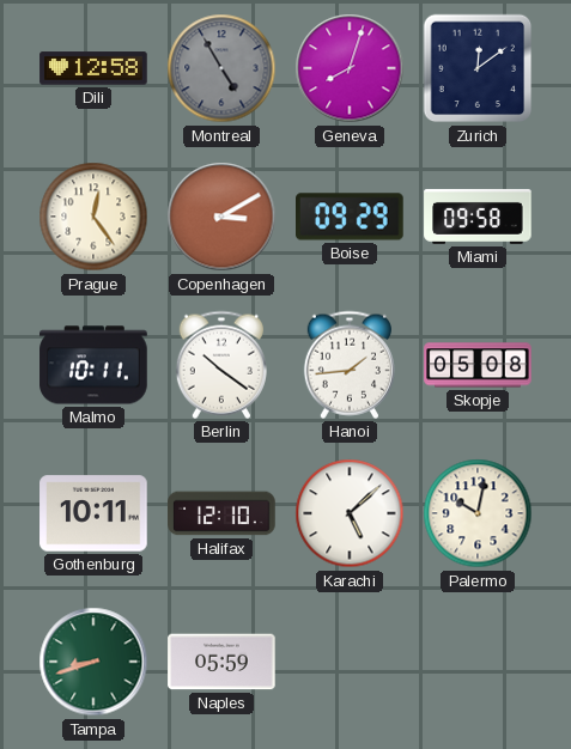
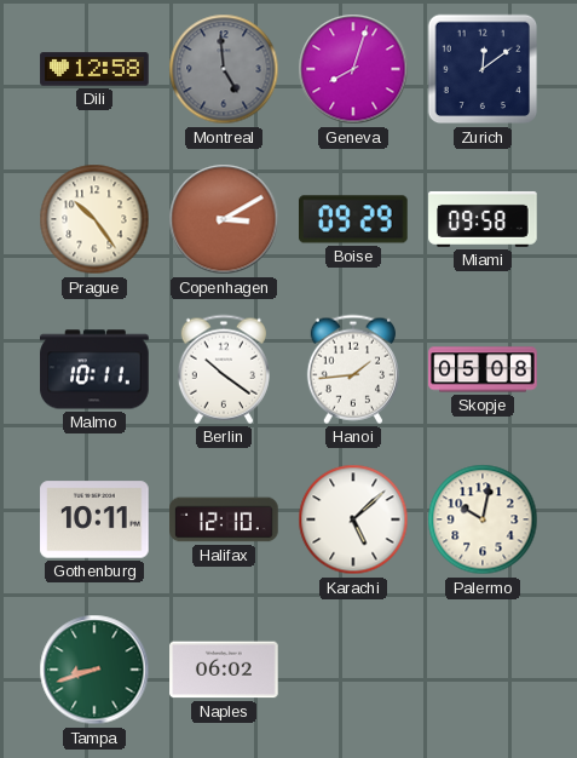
Montreal: 4:55 -> 4:59 (224, 69)
Prague: 12:24 -> 10:24 (94, 219)
Naples: 05:59 -> 06:02 (224, 670)
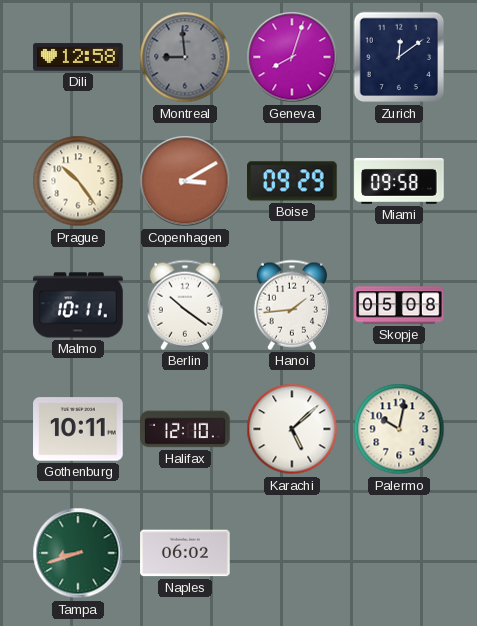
Montreal: 4:59 -> 8:59 (185, 57)
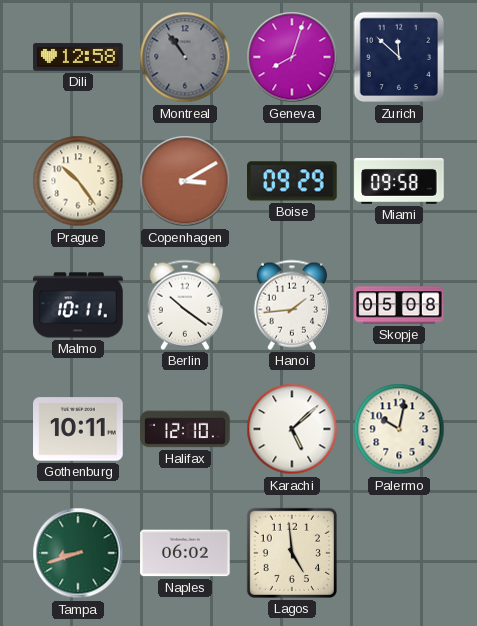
Montreal: 8:59 -> 10:54 (185, 57)
Zurich: 12:09 -> 11:52 (399, 57)
Lagos: none -> 4:59 (292, 553)
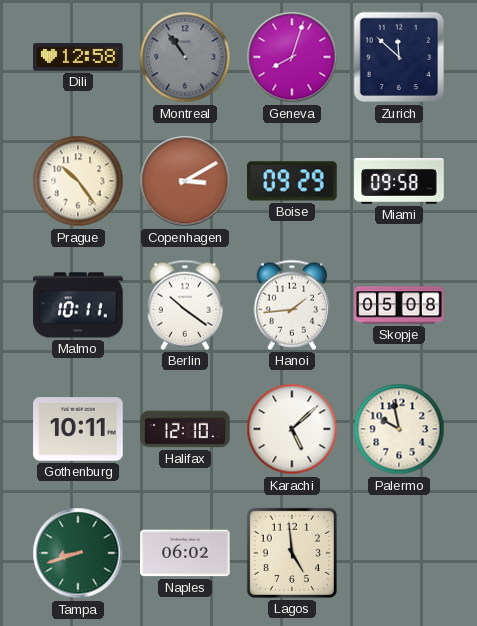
Palermo: 10:02 -> 9:58 (399, 429)
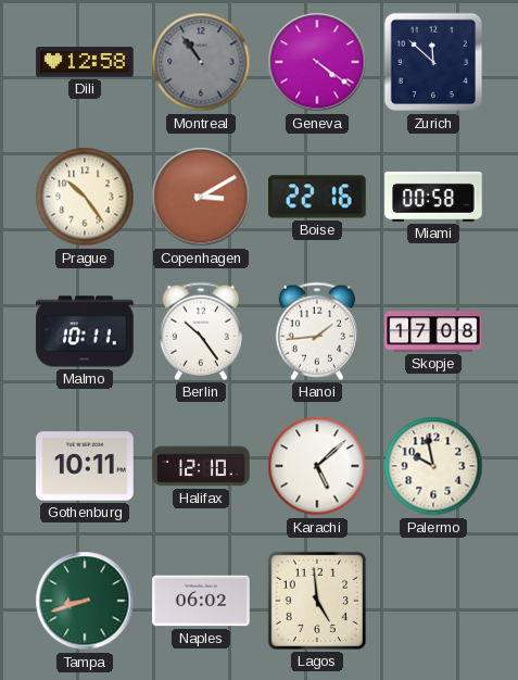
Geneva: 8:03 -> 4:21 (317, 62)
Boise: 09:29 -> 22:16 (317, 197)
Miami: 09:58 -> 00:58 (433, 197)
Berlin: 10:21 -> 10:24 (201, 331)
Skopje: 05:08 -> 17:08 (433, 331)
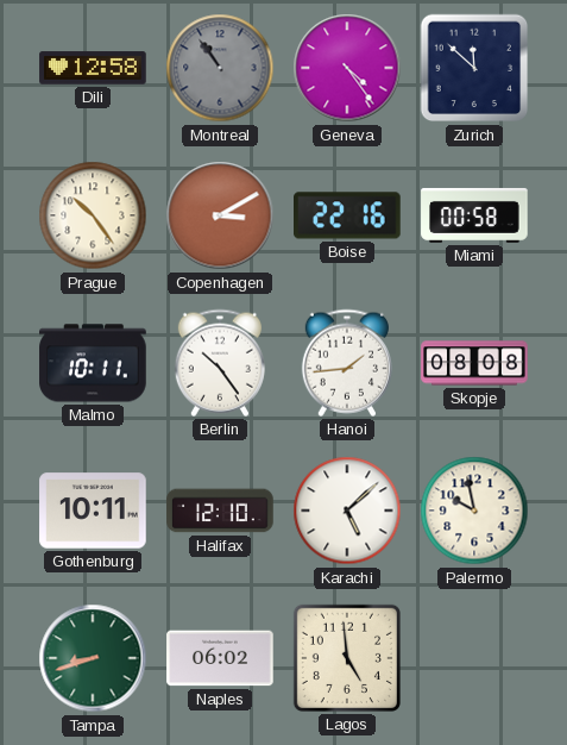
Geneva: 4:21 -> 4:24 (347, 68)
Skopje: 17:08 -> 08:08 (474, 363)
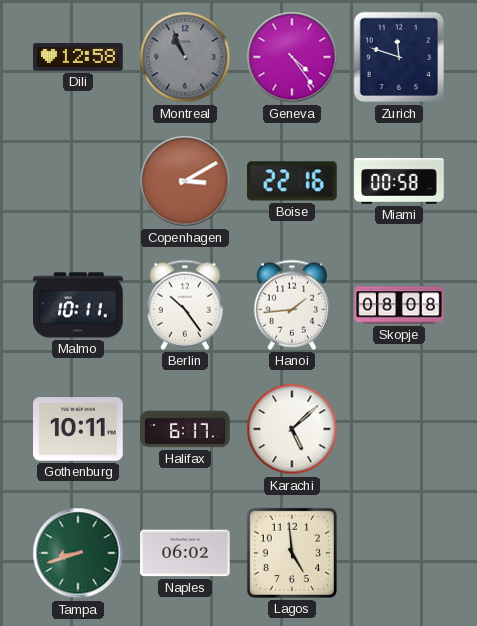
Montreal: 10:54 -> 10:56 (185, 57)
Zurich: 11:52 -> 11:48 (399, 57)
Prague: 10:24 -> none (93, 215)
Halifax: 12:10 -> 6:17 (185, 429)
Palermo: 9:58 -> none (474, 511)
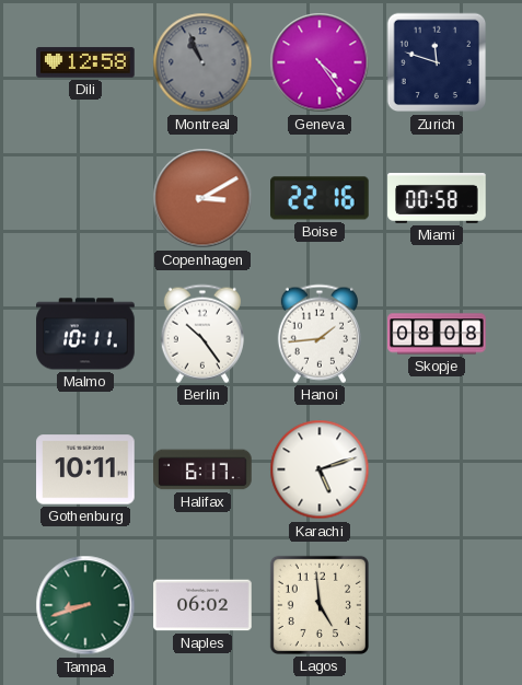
Karachi: 5:08 -> 5:12 (320, 469)
